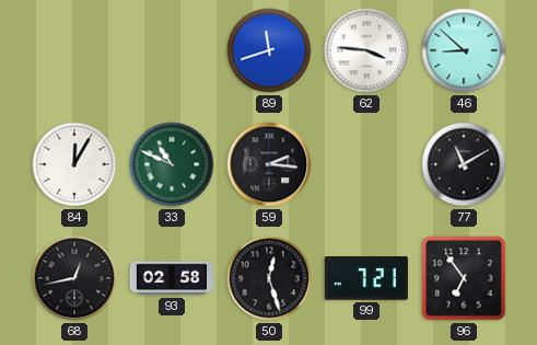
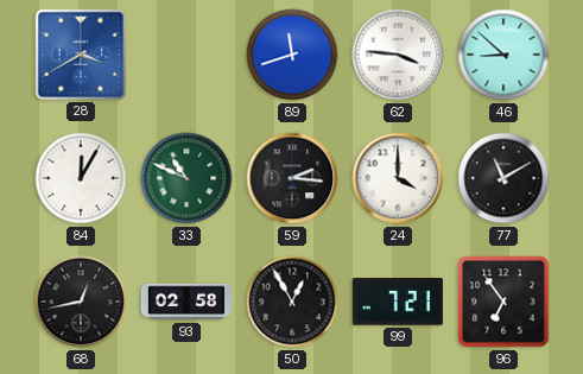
28: none -> 3:40 (81, 55)
24: none -> 4:00 (398, 178)
50: 12:27 -> 12:55 (292, 302)
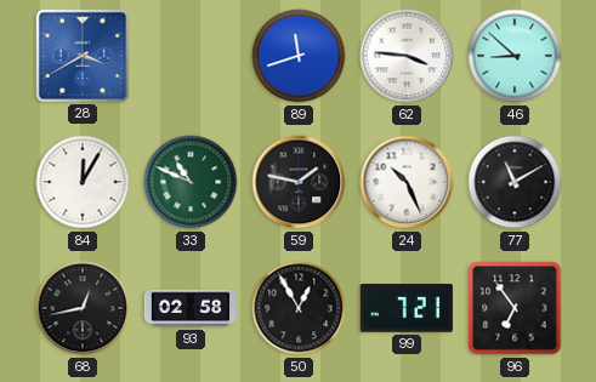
59: 2:16 -> 1:47 (299, 182)
24: 4:00 -> 10:26 (407, 182)
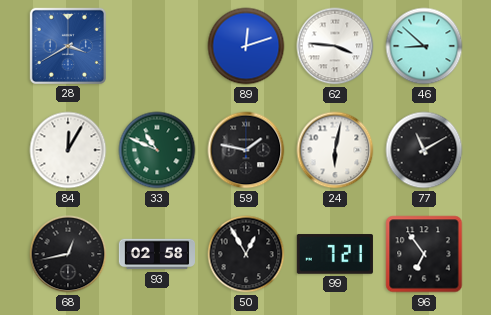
89: 11:42 -> 12:12 (246, 46)
24: 10:26 -> 6:02 (335, 150)
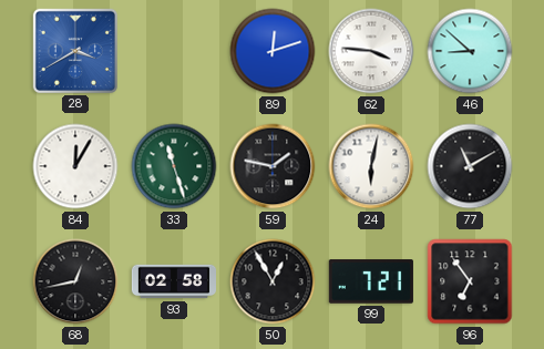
33: 10:49 -> 11:27 (174, 166)
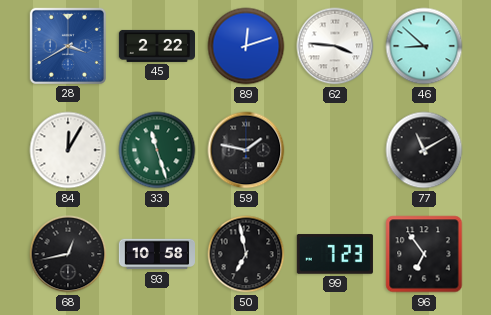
45: none -> 2:22 (156, 46)
24: 6:02 -> none (371, 166)
93: 02:58 -> 10:58 (156, 254)
50: 12:55 -> 6:58 (246, 254)
99: 7:21 -> 7:23 (335, 254)
